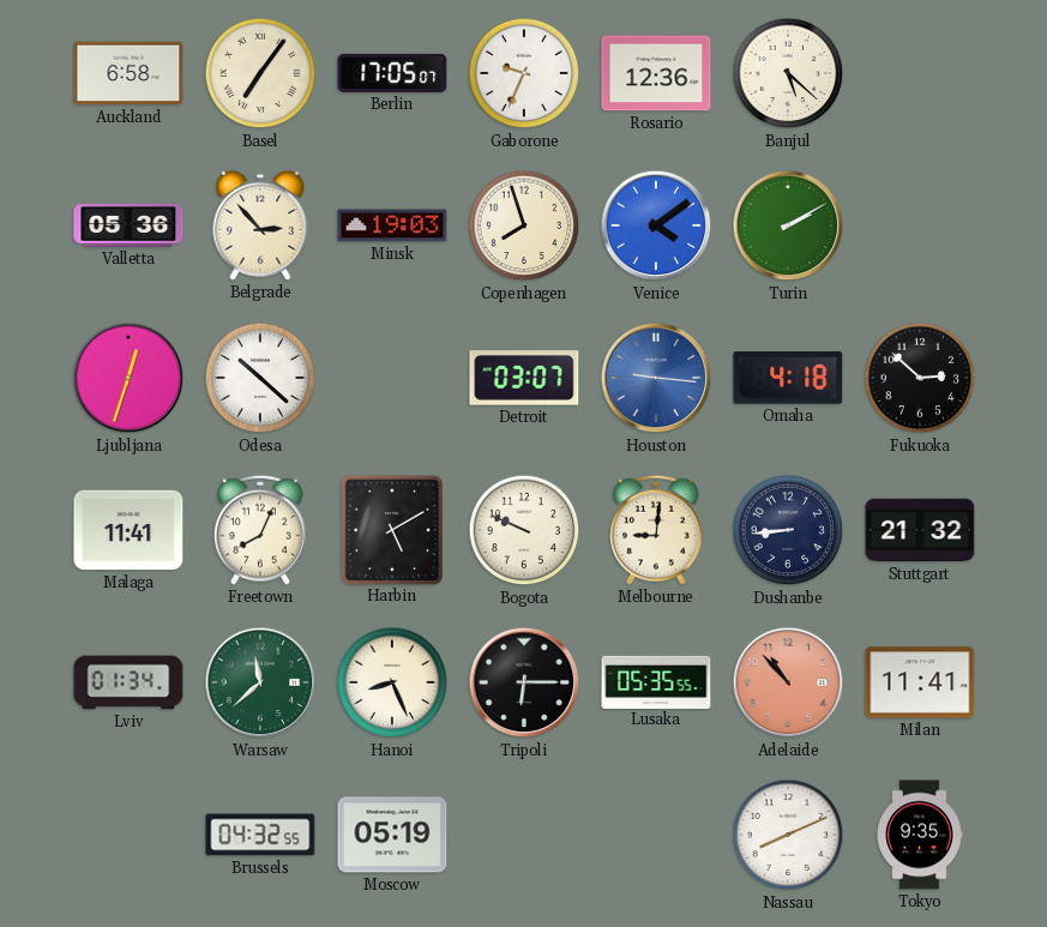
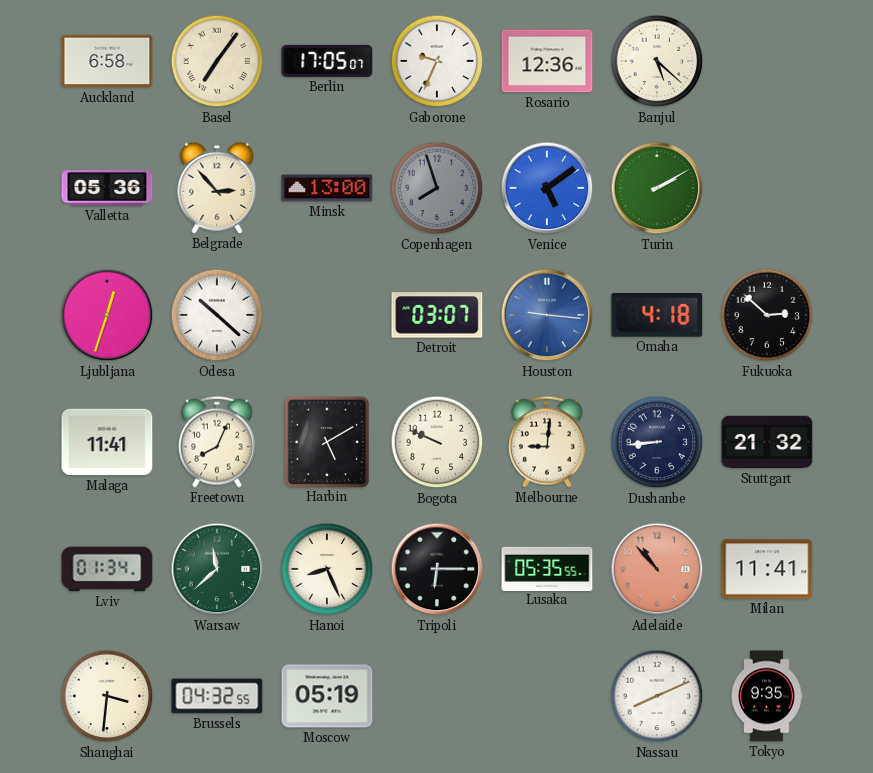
Minsk: 19:03 -> 13:00 (327, 188)
Copenhagen dial: cream -> grey (437, 188)
Venice: 4:09 -> 5:09 (547, 188)
Shanghai: none -> 3:31 (107, 696)
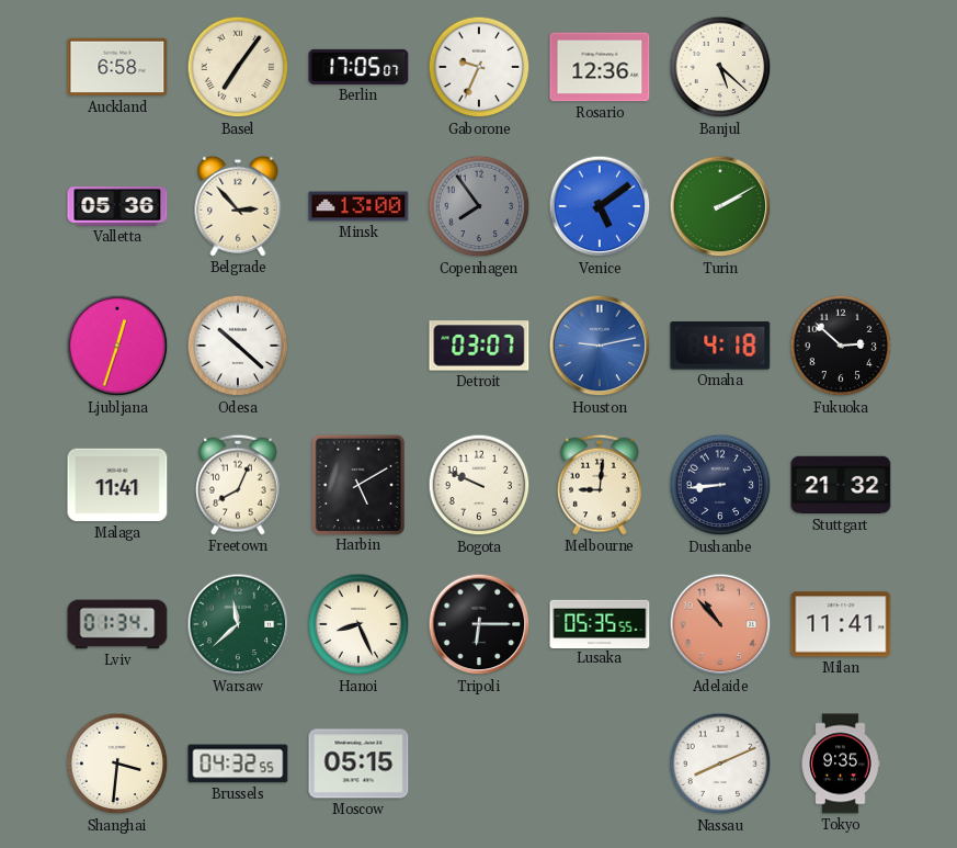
Copenhagen: 7:57 -> 7:54 (479, 206)
Houston: 9:16 -> 9:13 (600, 346)
Moscow: 05:19 -> 05:15 (358, 764)
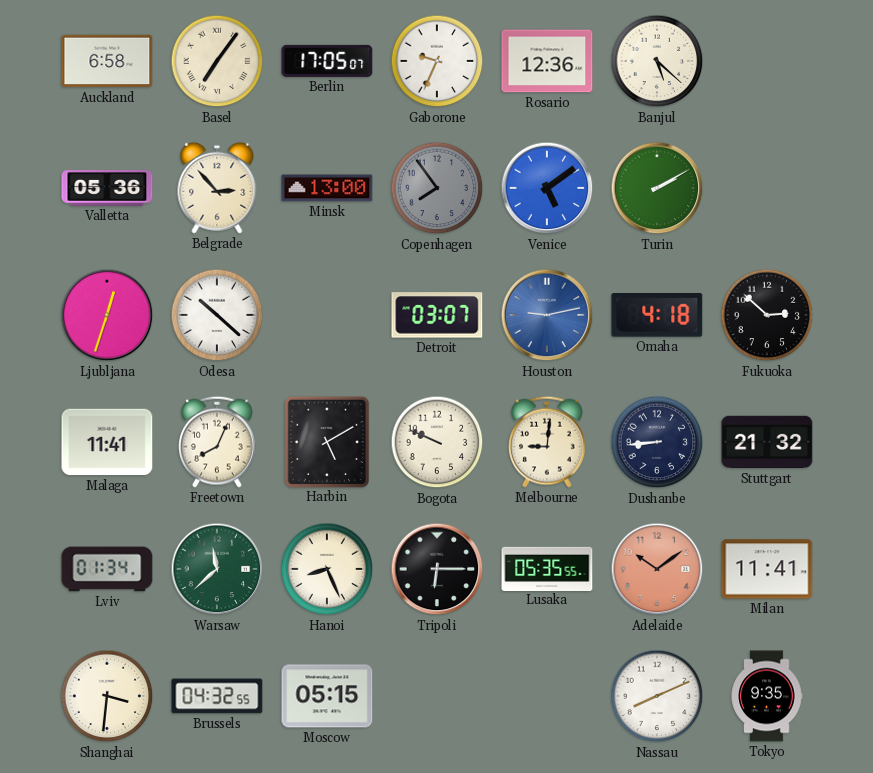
Adelaide: 10:53 -> 10:09 (657, 569)
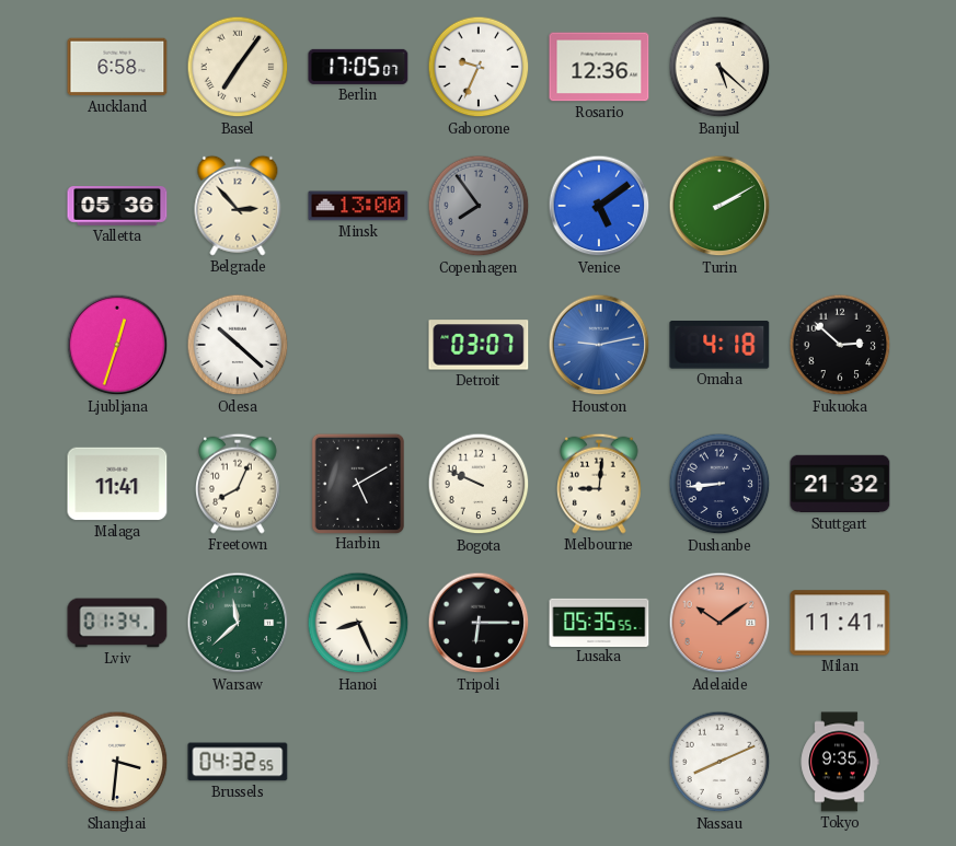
Moscow: 05:15 -> none (327, 696)
